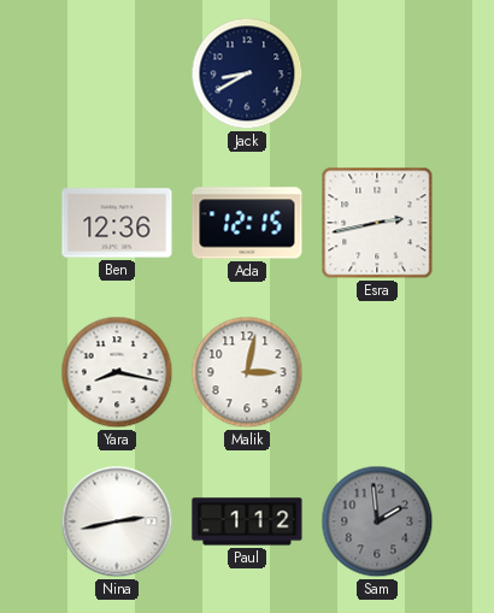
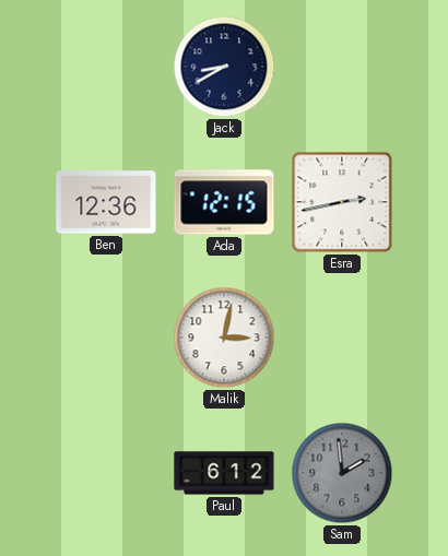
Yara: 8:17 -> none (117, 372)
Nina: 2:43 -> none (117, 521)
Paul: 1:12 -> 6:12 (224, 473)
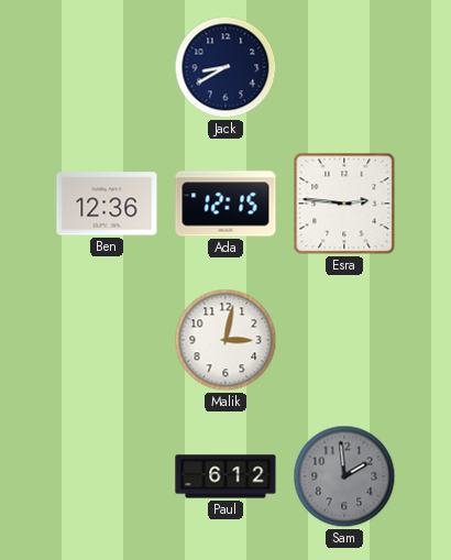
Esra: 2:43 -> 2:46 (344, 204)
